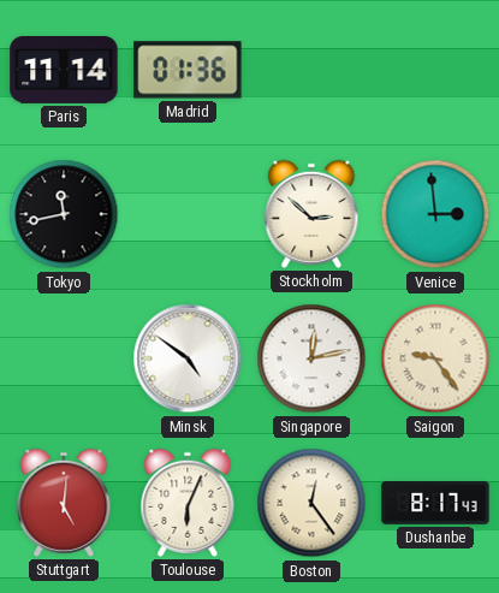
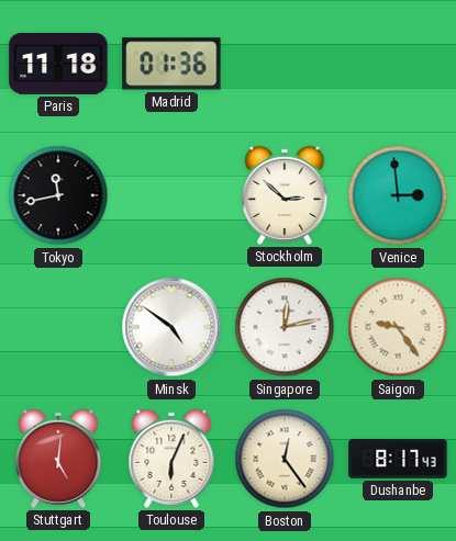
Paris: 11:14 -> 11:18 (58, 65)
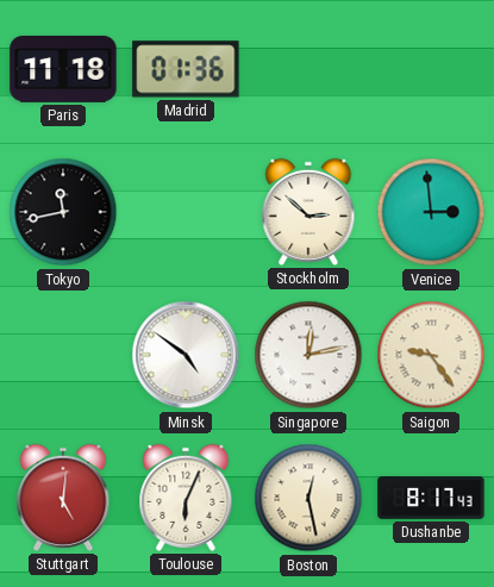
Boston: 12:24 -> 12:28 (308, 498)
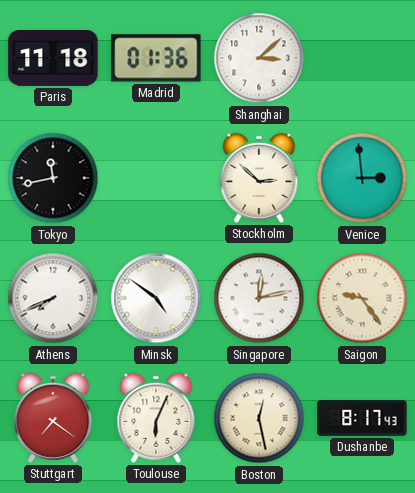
Shanghai: none -> 3:08 (259, 58)
Athens: none -> 7:41 (53, 298)
Stuttgart: 5:01 -> 7:21 (53, 418)
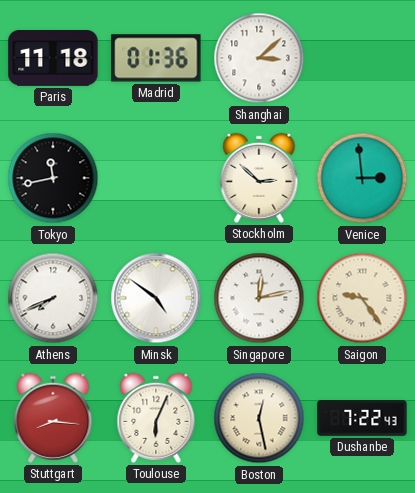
Stuttgart: 7:21 -> 8:16 (53, 418)
Dushanbe: 8:17 -> 7:22 (362, 418)
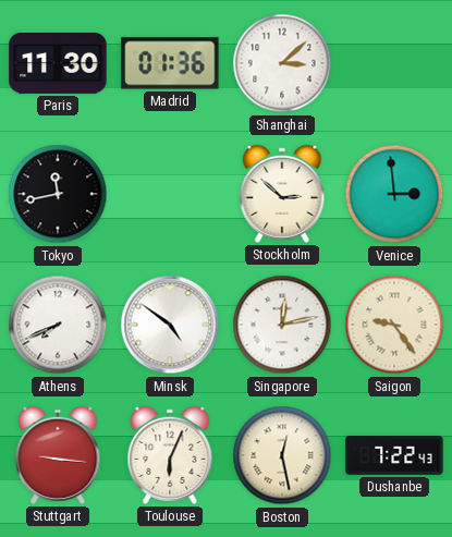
Paris: 11:18 -> 11:30 (58, 64)
Stuttgart: 8:16 -> 9:16 (58, 455)
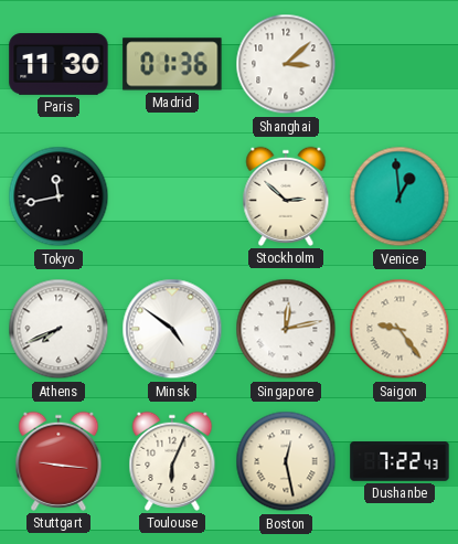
Venice: 2:59 -> 12:59 (400, 196)
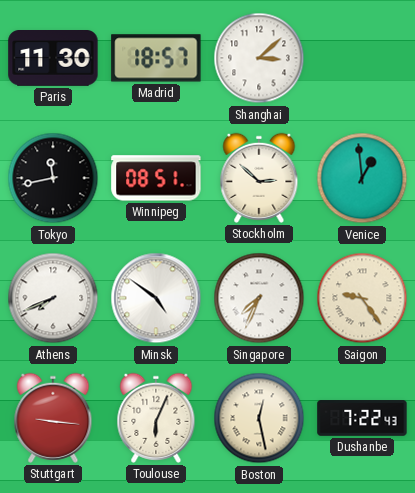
Madrid: 01:36 -> 18:57 (156, 58)
Winnipeg: none -> 08:51 (156, 178)
Singapore: 12:13 -> 7:34 (259, 298)
